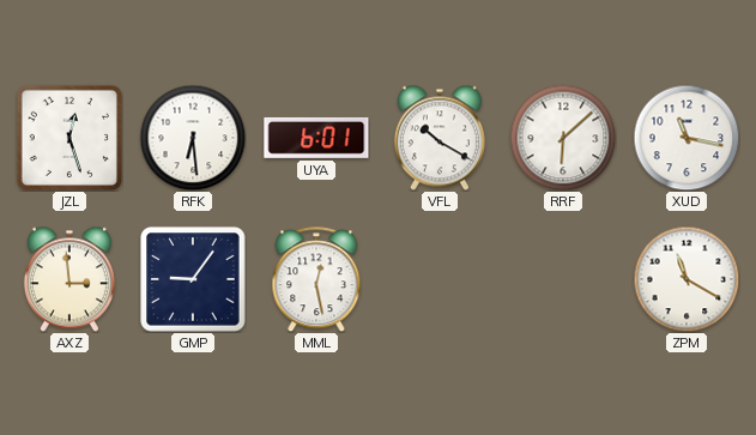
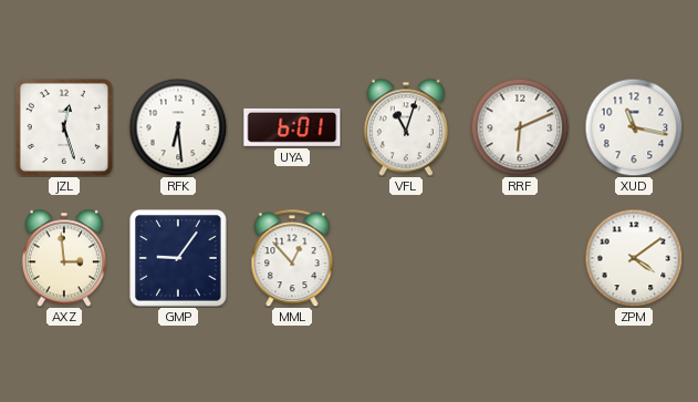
VFL: 10:20 -> 11:03 (406, 127)
RRF: 6:08 -> 6:11 (520, 127)
MML: 12:28 -> 12:53 (292, 258)
ZPM: 11:20 -> 4:09 (634, 258)
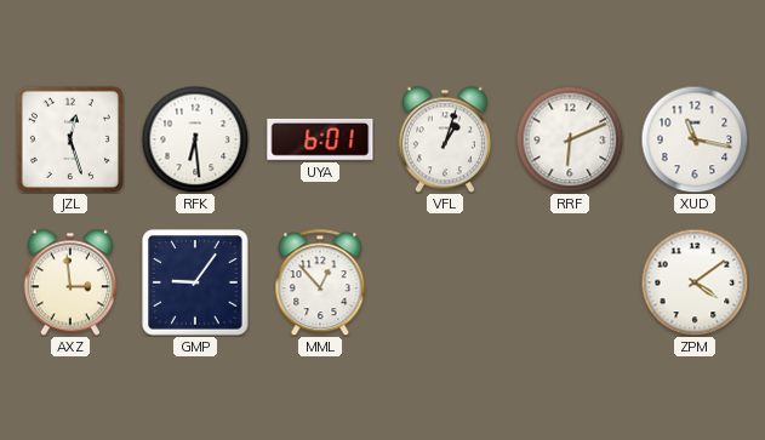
VFL: 11:03 -> 1:03 (445, 139)
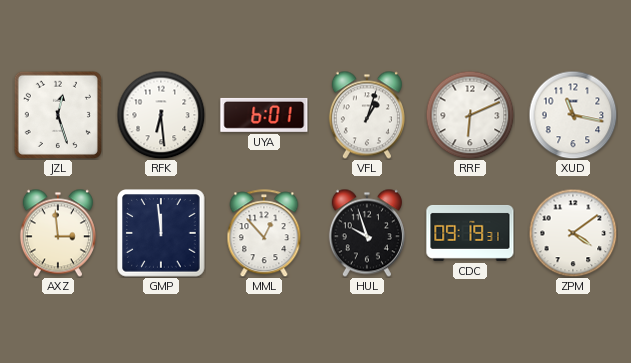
GMP: 9:06 -> 11:59 (161, 233)
HUL: none -> 9:57 (367, 233)
CDC: none -> 09:19 (470, 233)
